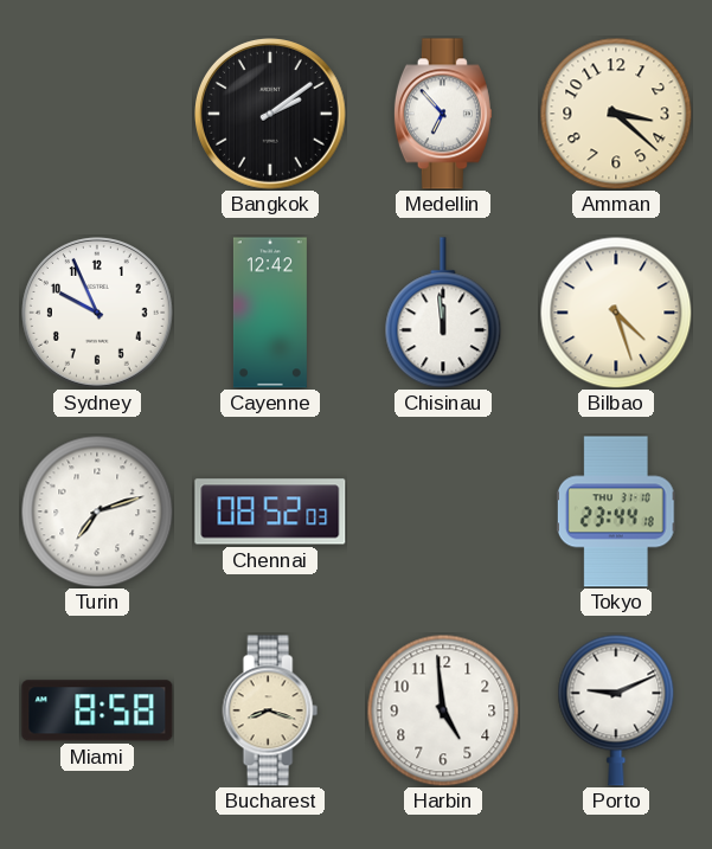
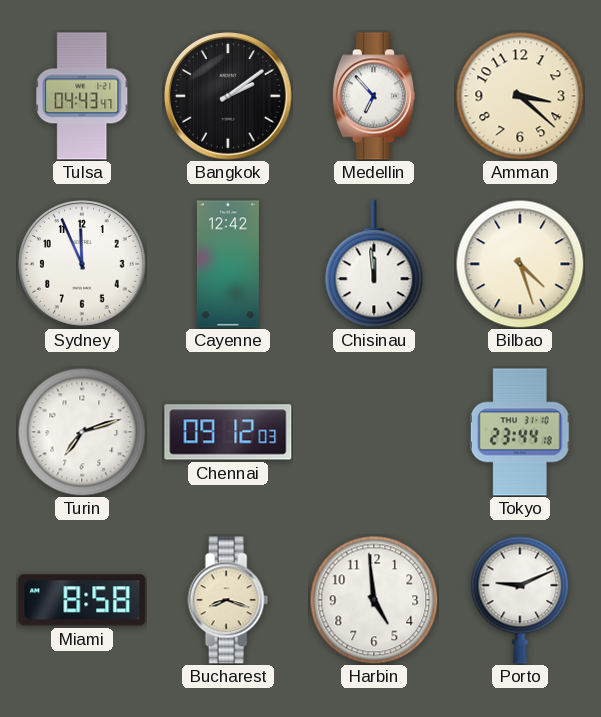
Tulsa: none -> 04:43 (82, 96)
Sydney: 9:56 -> 11:56 (83, 265)
Chennai: 08:52 -> 09:12 (228, 432)
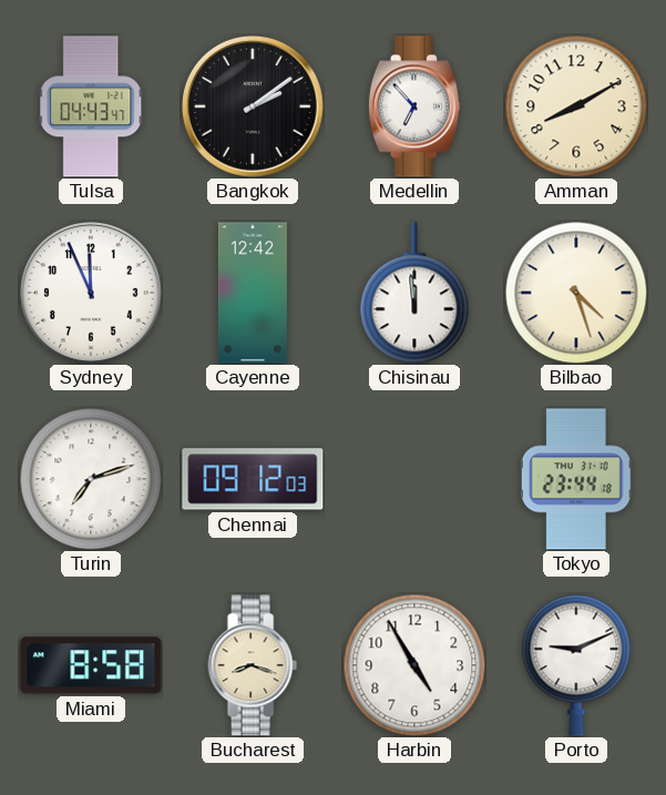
Amman: 3:22 -> 8:10 (576, 106)
Harbin: 4:59 -> 4:55 (414, 665)
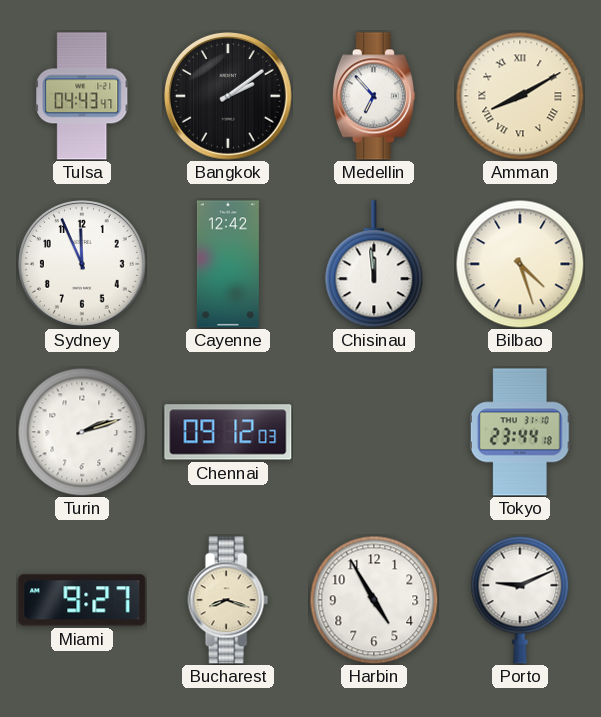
Amman numerals: Arabic -> Roman (520, 96)
Turin: 7:12 -> 2:12 (82, 432)
Miami: 8:58 -> 9:27 (82, 600)
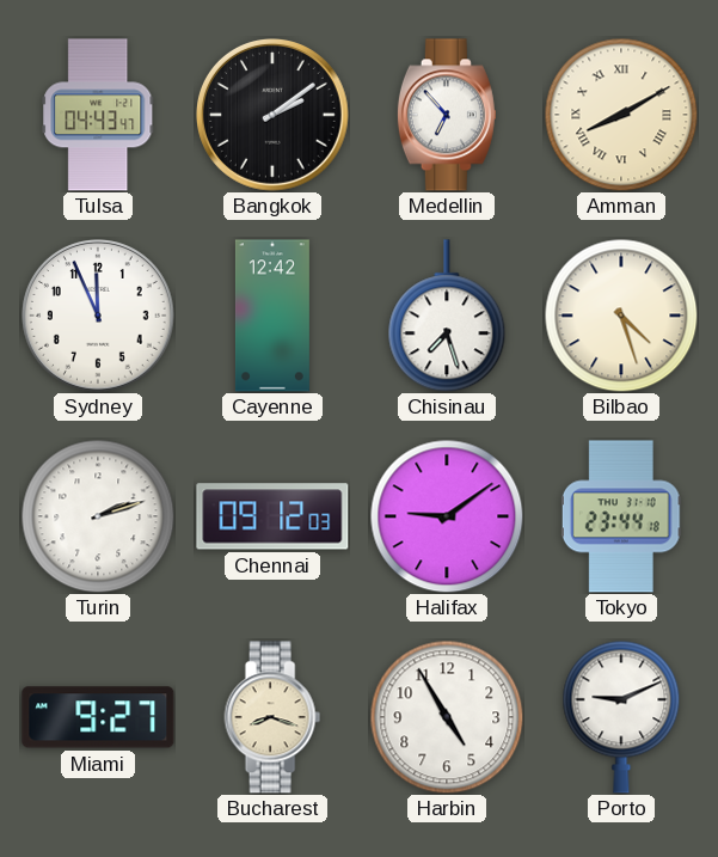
Chisinau: 11:59 -> 7:27 (447, 316)
Halifax: none -> 9:09 (447, 516)
